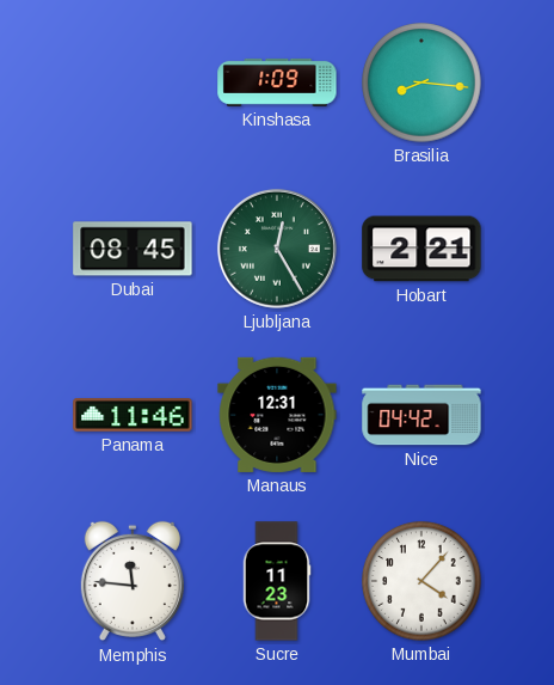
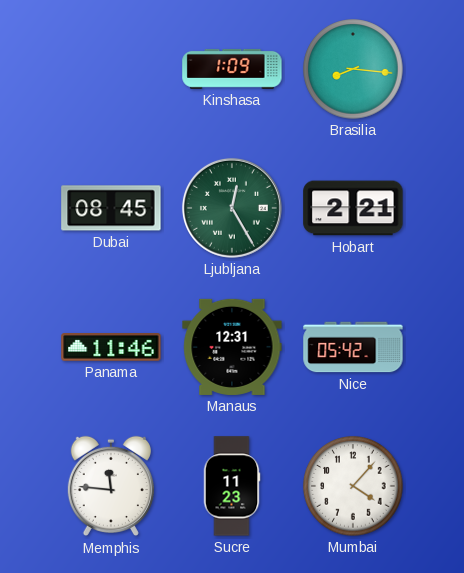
Nice: 04:42 -> 05:42 (353, 347)
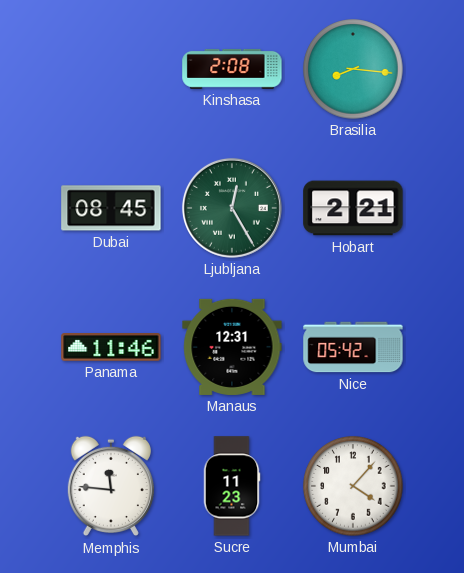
Kinshasa: 1:09 -> 2:08 (232, 69)
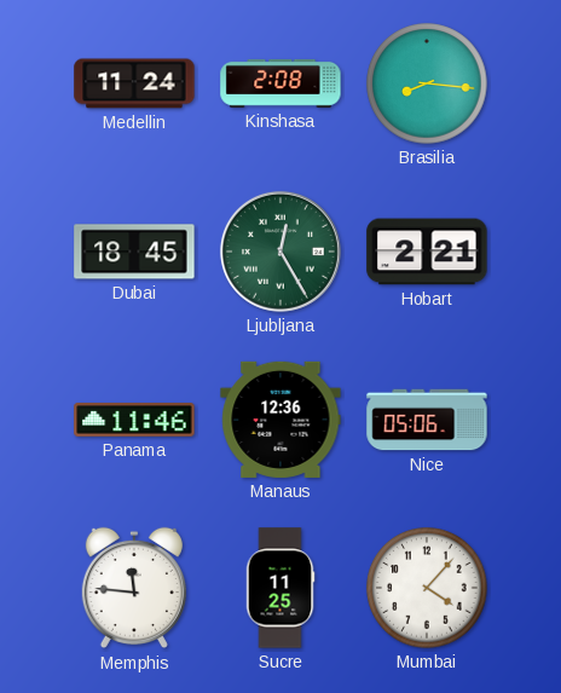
Medellin: none -> 11:24 (134, 83)
Dubai: 08:45 -> 18:45 (134, 252)
Manaus: 12:31 -> 12:36 (280, 420)
Nice: 05:42 -> 05:06 (427, 420)
Sucre: 11:23 -> 11:25 (280, 588)
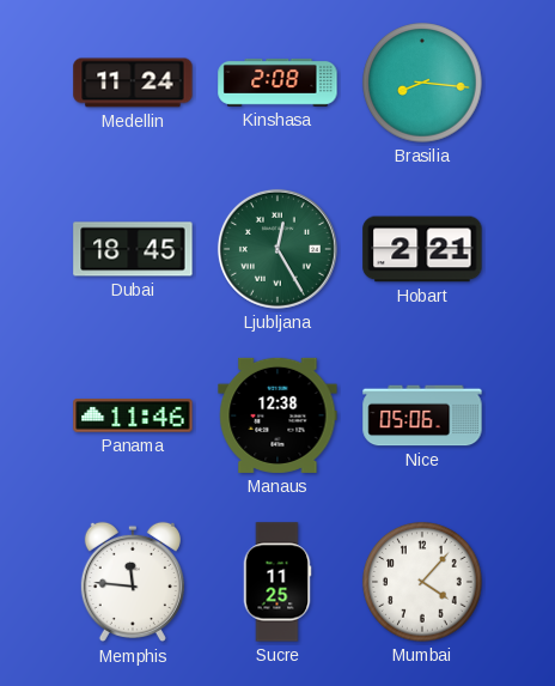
Manaus: 12:36 -> 12:38 (277, 415)
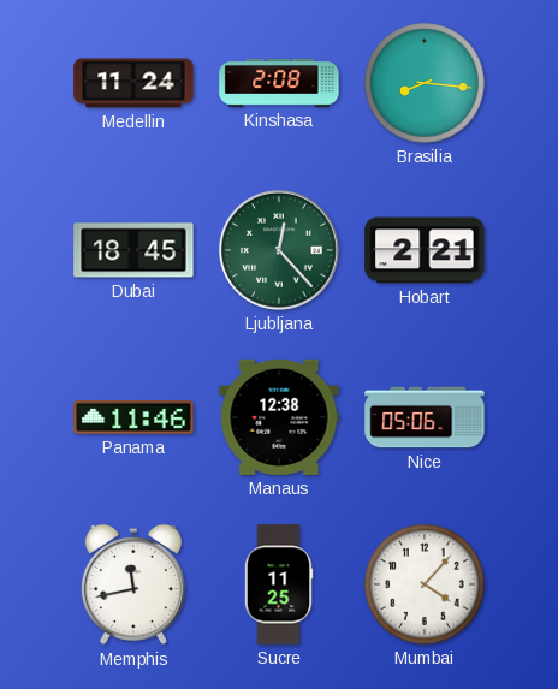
Ljubljana: 12:25 -> 12:23 (279, 250)
Memphis: 11:46 -> 11:43 (133, 584)
